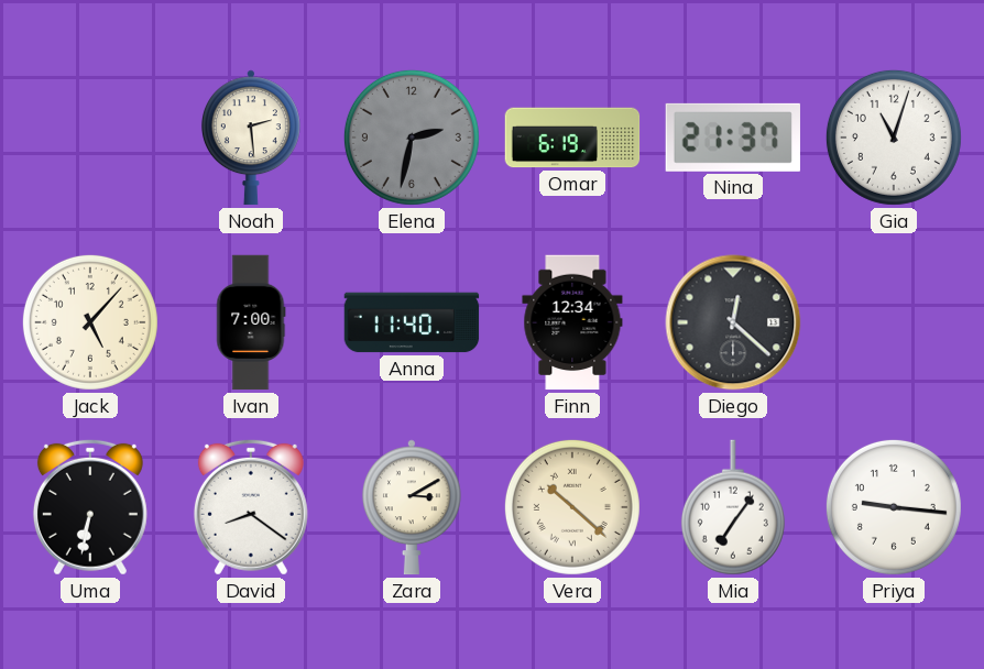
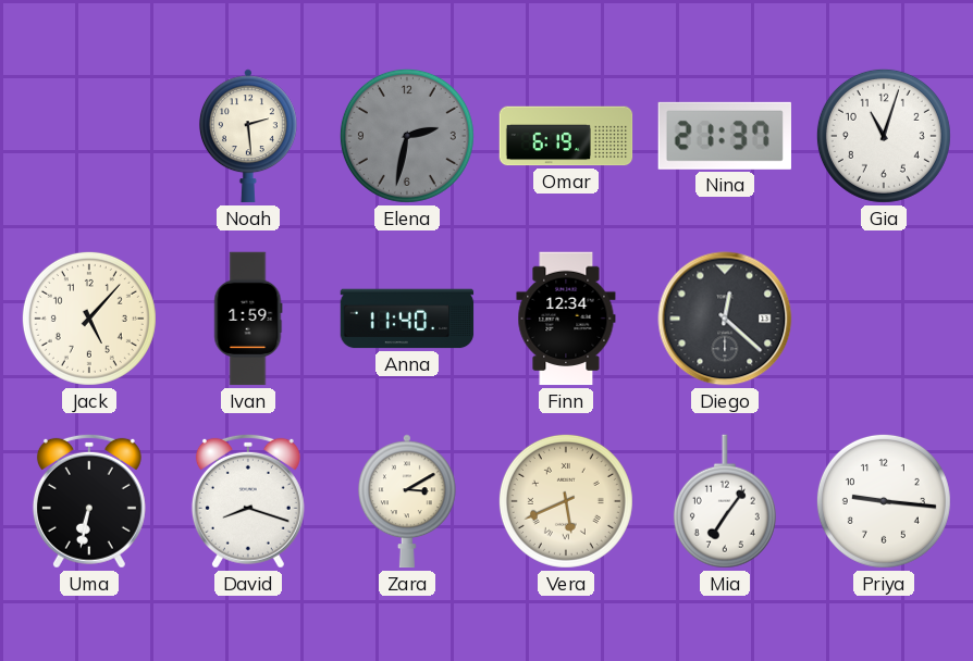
Ivan: 7:00 -> 1:59 (248, 319)
David: 8:21 -> 8:18 (248, 501)
Vera: 10:22 -> 5:41 (566, 501)
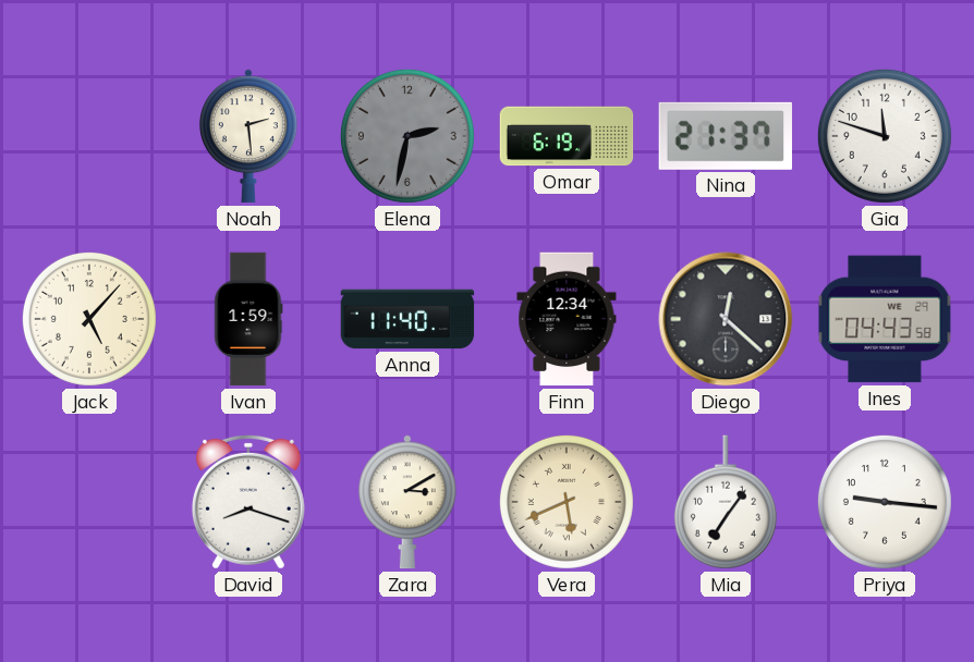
Gia: 11:03 -> 11:48 (885, 136)
Ines: none -> 04:43 (885, 319)
Uma: 6:32 -> none (89, 501)
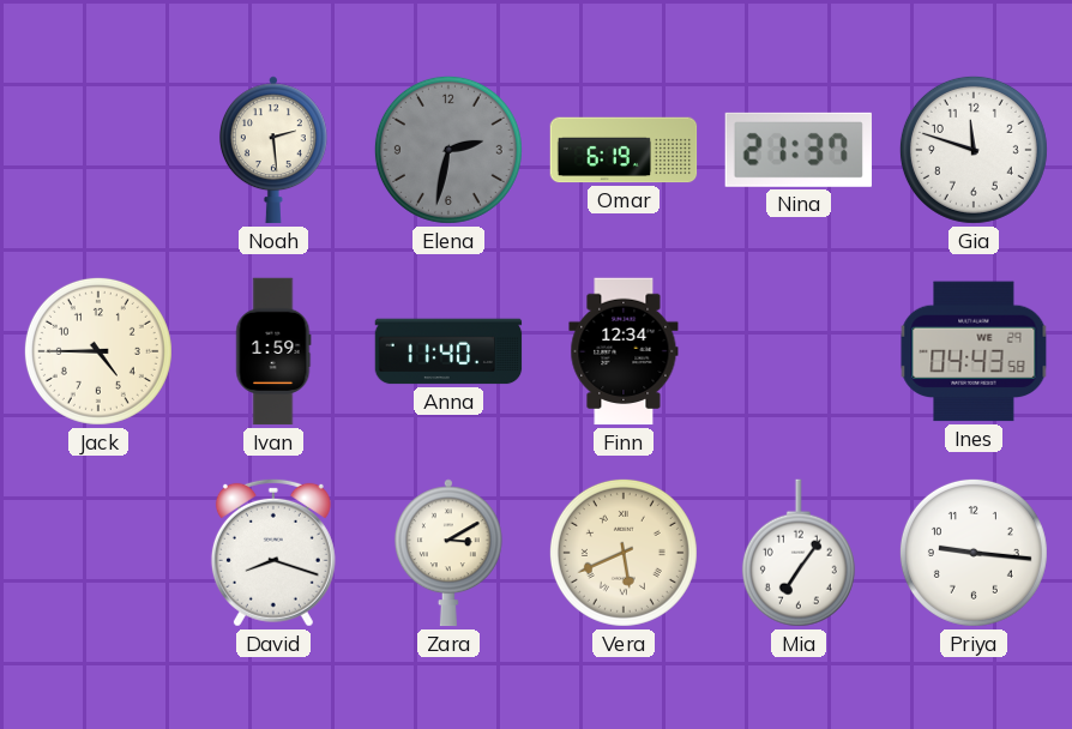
Jack: 5:07 -> 4:45 (98, 351)
Diego: 12:22 -> none (726, 319)
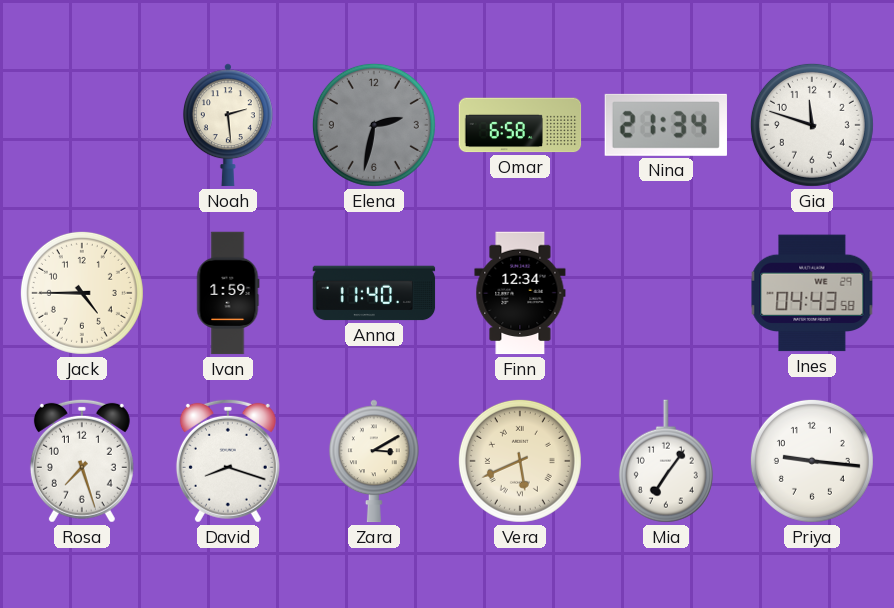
Omar: 6:19 -> 6:58 (520, 125)
Nina: 21:37 -> 21:34 (666, 125)
Rosa: none -> 7:27 (82, 461)
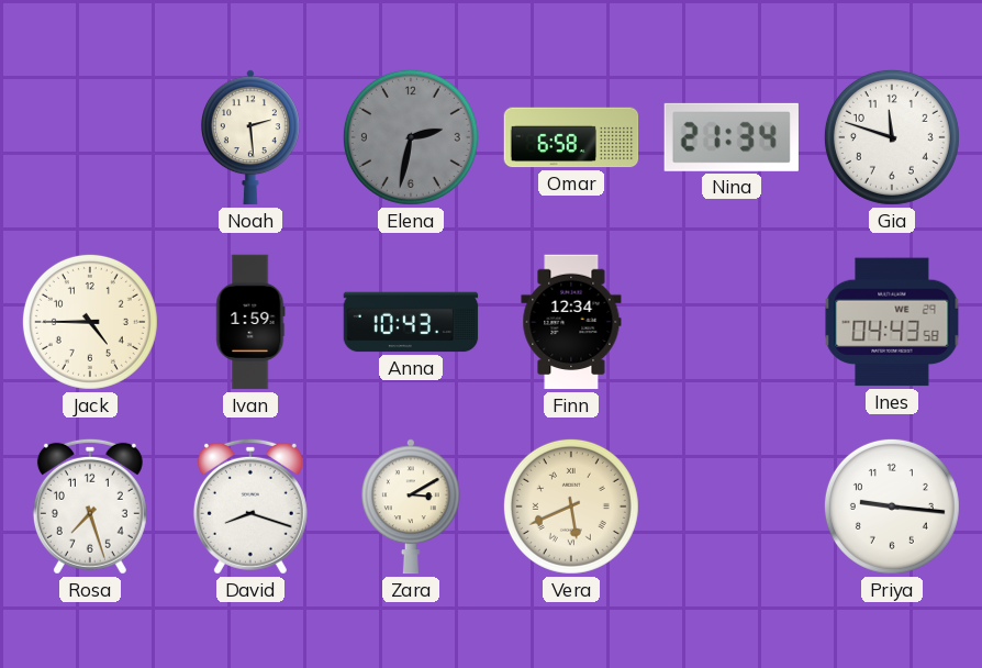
Anna: 11:40 -> 10:43 (411, 322)
Mia: 7:06 -> none (666, 461)
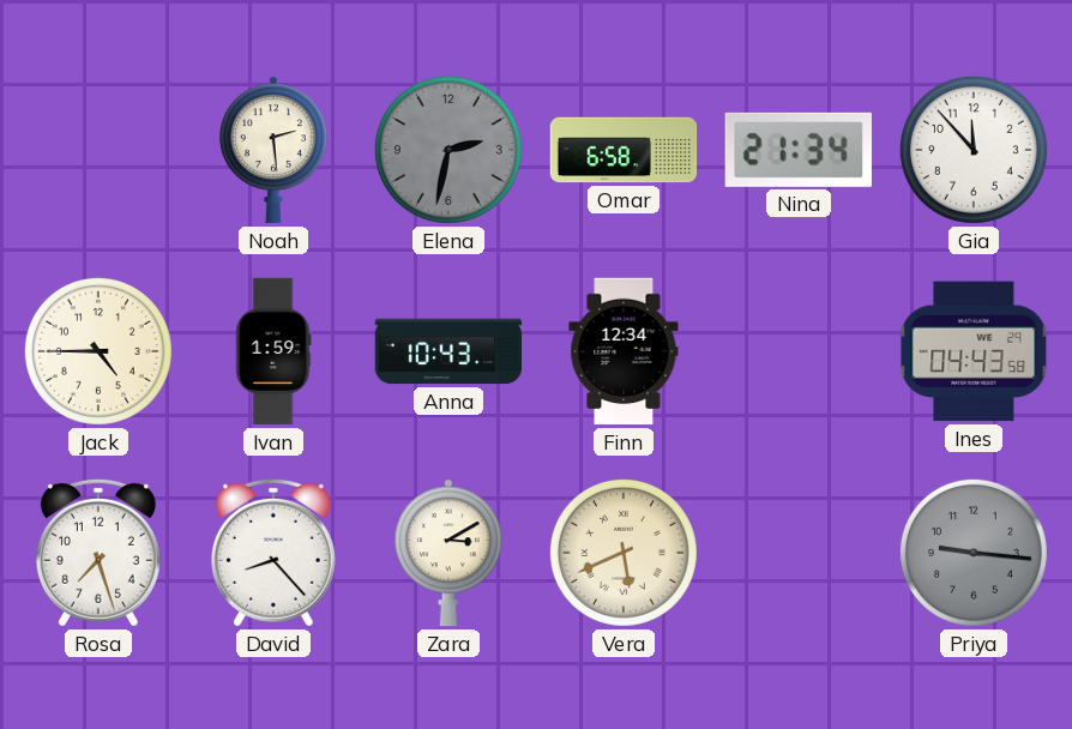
Gia: 11:48 -> 11:53 (974, 150)
David: 8:18 -> 8:23 (273, 553)
Priya dial: white -> grey (974, 553)
